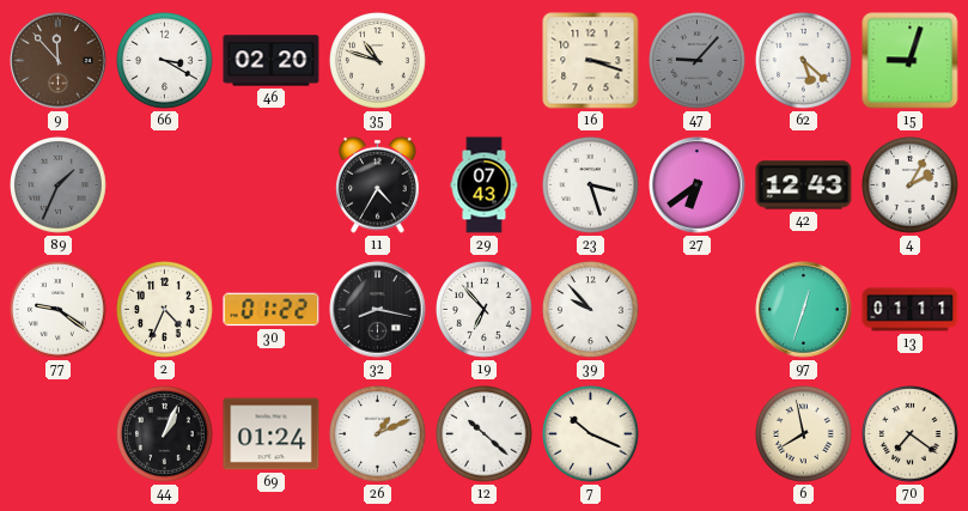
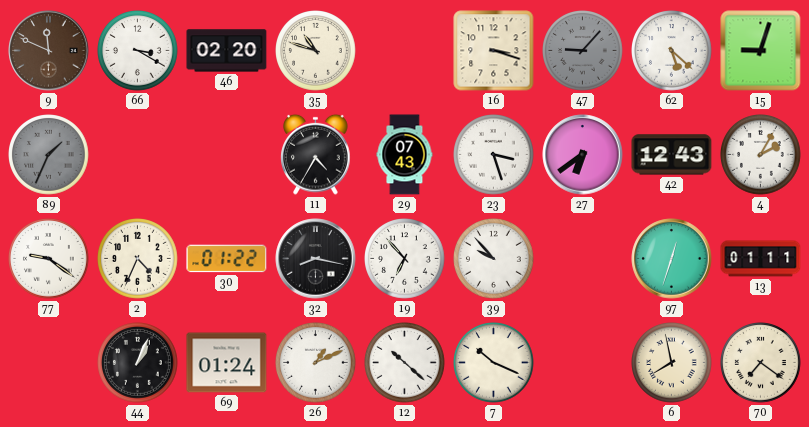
9: 11:53 -> 11:49 (49, 51)
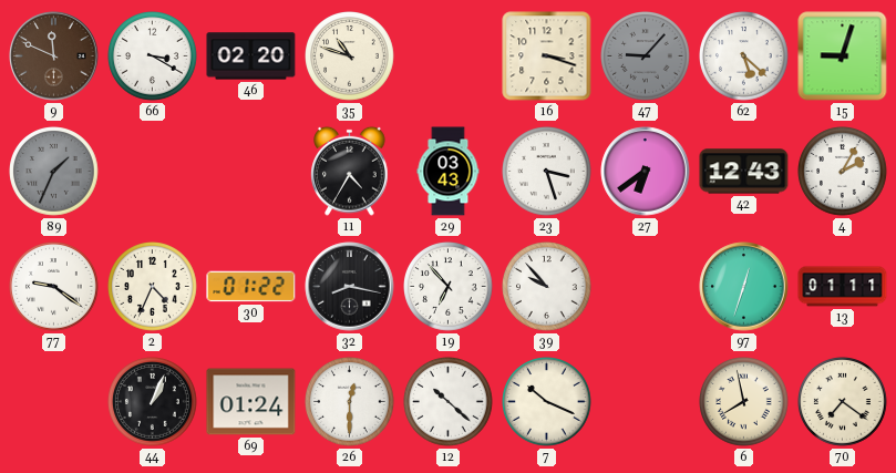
29: 07:43 -> 03:43 (449, 172)
26: 1:11 -> 12:30 (350, 402)
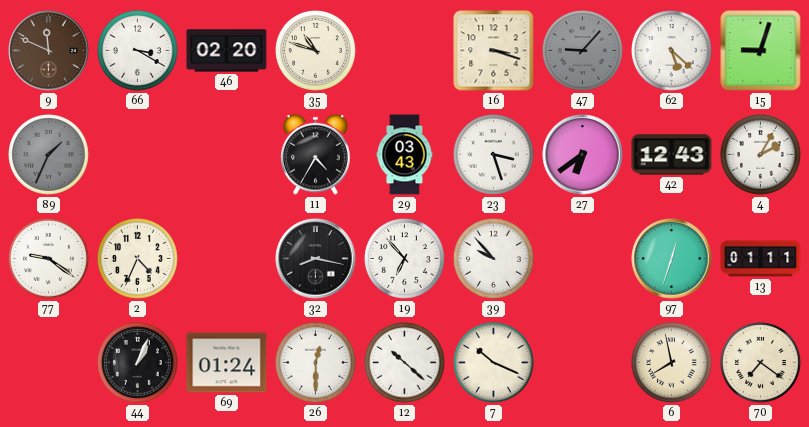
30: 01:22 -> none (251, 287)
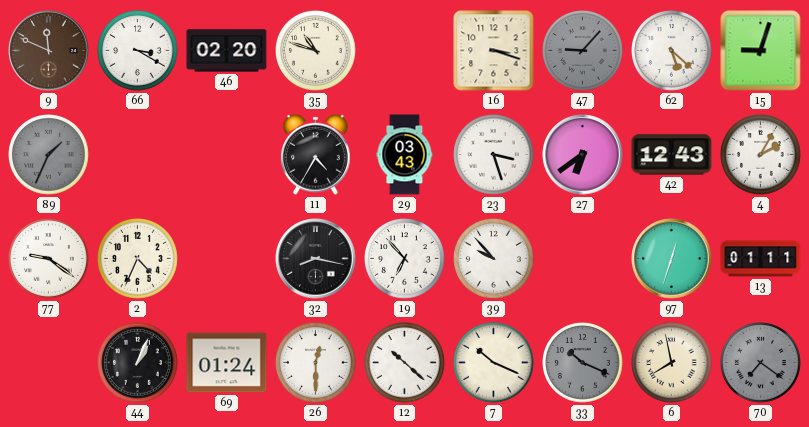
33: none -> 10:19 (583, 363)
70 dial: cream -> grey (761, 363)
